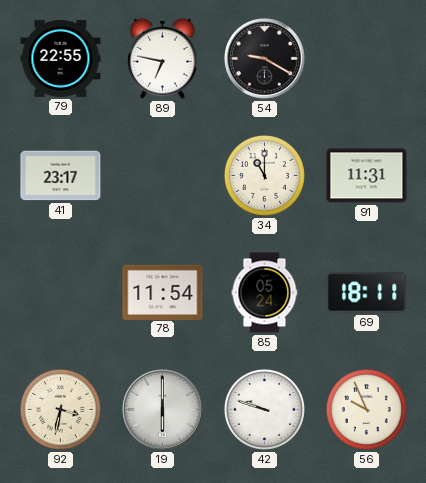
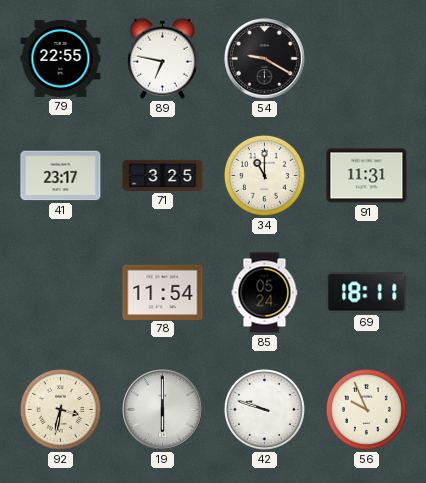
71: none -> 3:25 (163, 175)
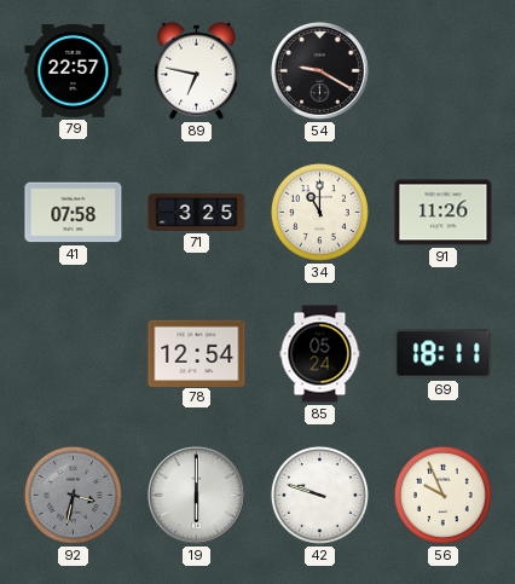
79: 22:55 -> 22:57 (74, 70)
41: 23:17 -> 07:58 (74, 213)
91: 11:31 -> 11:26 (444, 213)
78: 11:54 -> 12:54 (197, 353)
92 dial: cream -> grey (73, 495)
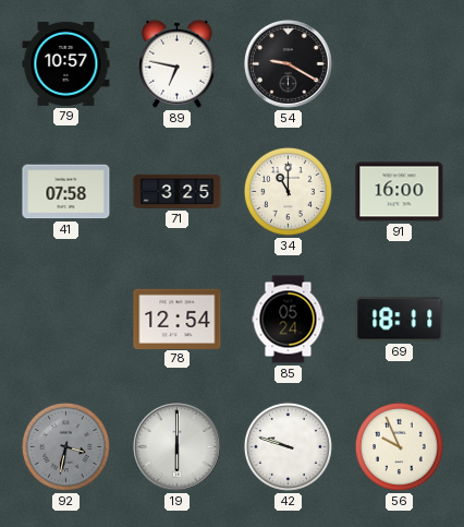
79: 22:57 -> 10:57 (66, 63)
91: 11:26 -> 16:00 (400, 192)
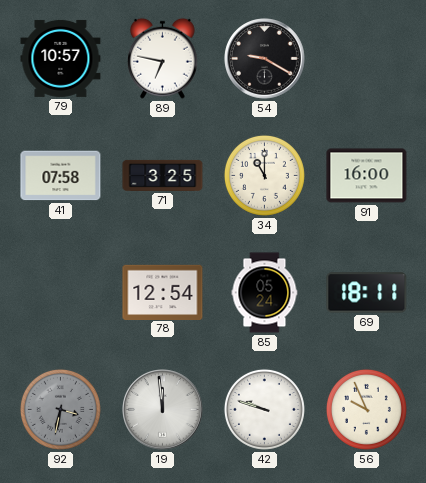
19: 6:00 -> 11:59 (163, 410)
